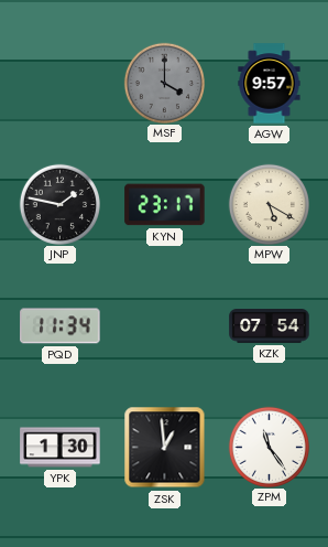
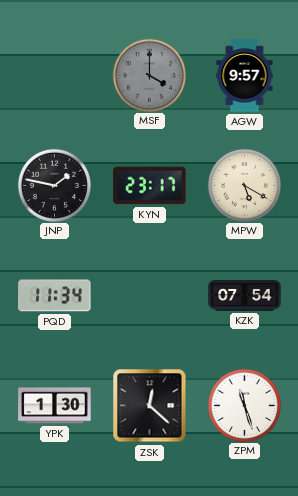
ZSK: 12:59 -> 12:22 (150, 406)
ZPM: 11:24 -> 11:27 (244, 405)
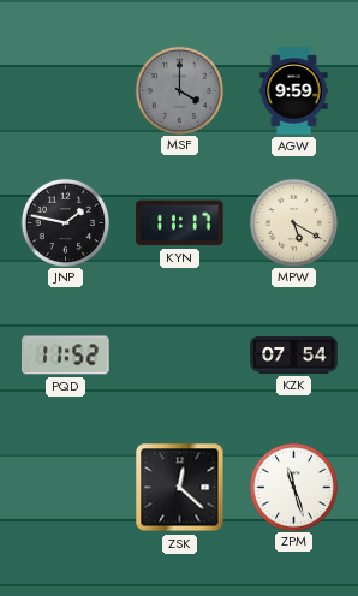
AGW: 9:57 -> 9:59 (294, 91)
KYN: 23:17 -> 11:17 (180, 223)
PQD: 11:34 -> 11:52 (66, 356)
YPK: 1:30 -> none (55, 406)
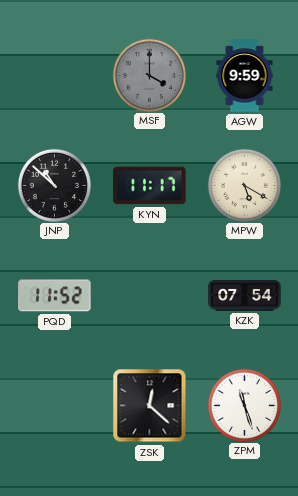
JNP: 1:47 -> 10:52 (54, 185)
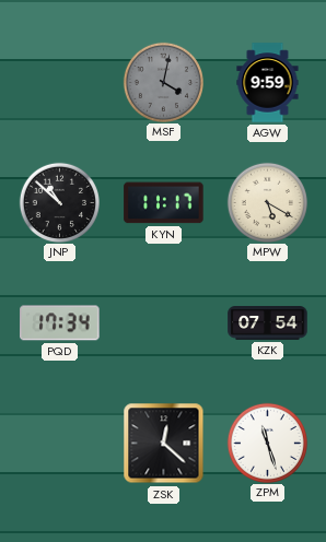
MSF: 4:00 -> 4:02 (163, 82)
PQD: 11:52 -> 17:34 (60, 323)
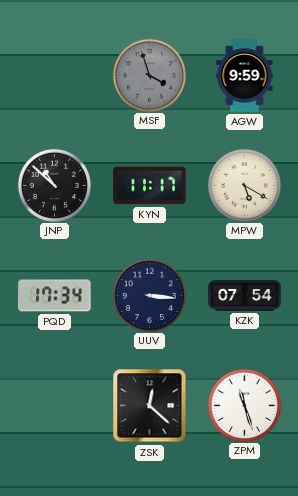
MSF: 4:02 -> 3:57 (149, 75)
UUV: none -> 3:16 (149, 295)
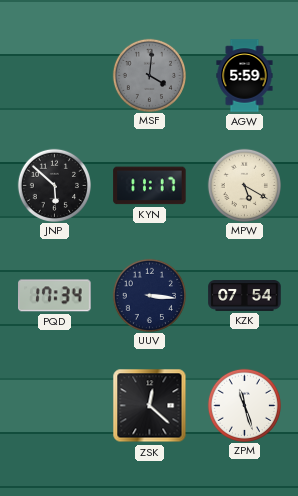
MSF: 3:57 -> 4:01 (149, 75)
AGW: 9:59 -> 5:59 (245, 76)
JNP: 10:52 -> 5:52 (54, 185)
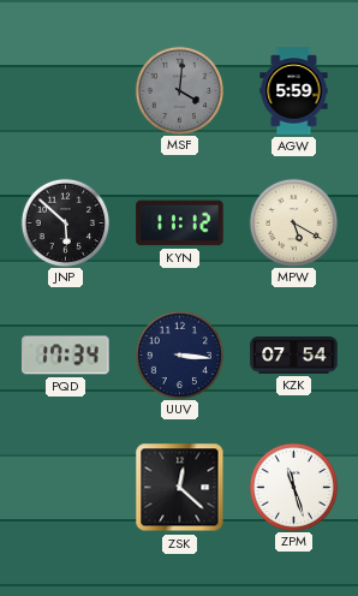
KYN: 11:17 -> 11:12 (180, 223)
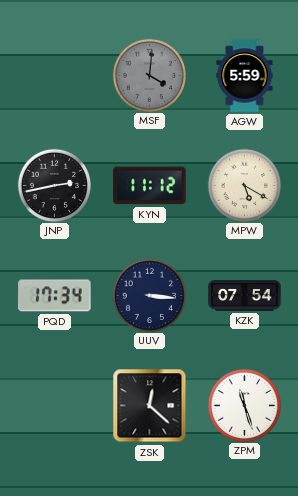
JNP: 5:52 -> 2:43 (54, 185)
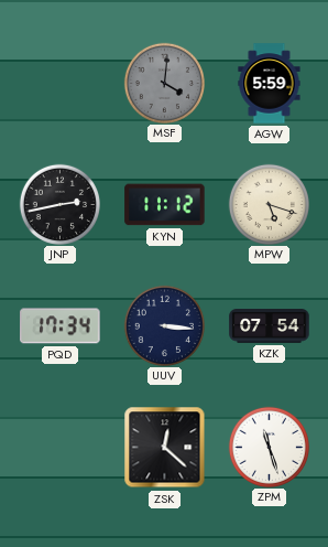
MPW: 5:20 -> 5:18 (269, 204)
